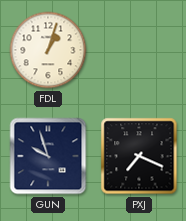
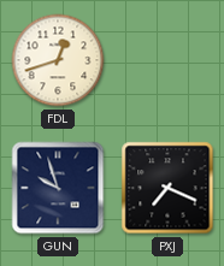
FDL: 1:03 -> 12:42 (58, 60)
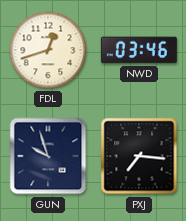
NWD: none -> 03:46 (139, 50)
PXJ: 7:19 -> 7:16 (139, 156)
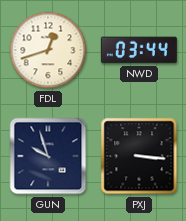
NWD: 03:46 -> 03:44 (139, 50)
PXJ: 7:16 -> 3:16 (139, 156)
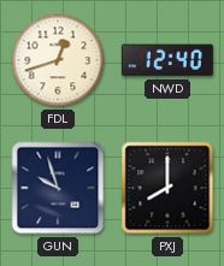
NWD: 03:44 -> 12:40 (167, 60)
PXJ: 3:16 -> 8:00 (167, 188)
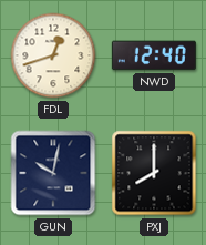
GUN: 9:57 -> 10:02 (53, 173)
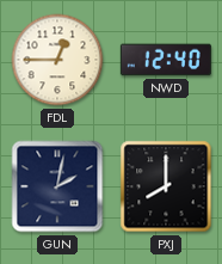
FDL: 12:42 -> 12:45 (57, 60)
GUN: 10:02 -> 2:02 (57, 186)
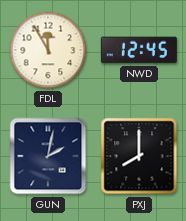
FDL: 12:45 -> 11:55 (48, 50)
NWD: 12:40 -> 12:45 (139, 50)
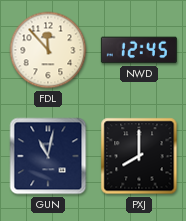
FDL: 11:55 -> 11:53 (48, 50)
GUN: 2:02 -> 11:02 (48, 156)
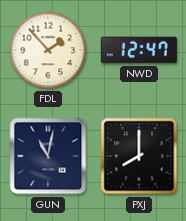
FDL: 11:53 -> 1:53 (48, 50)
NWD: 12:45 -> 12:47 (139, 50)
